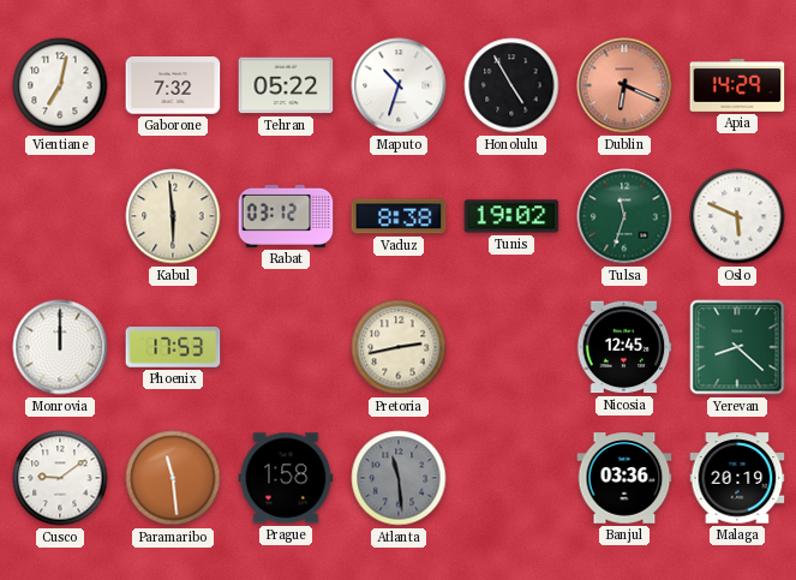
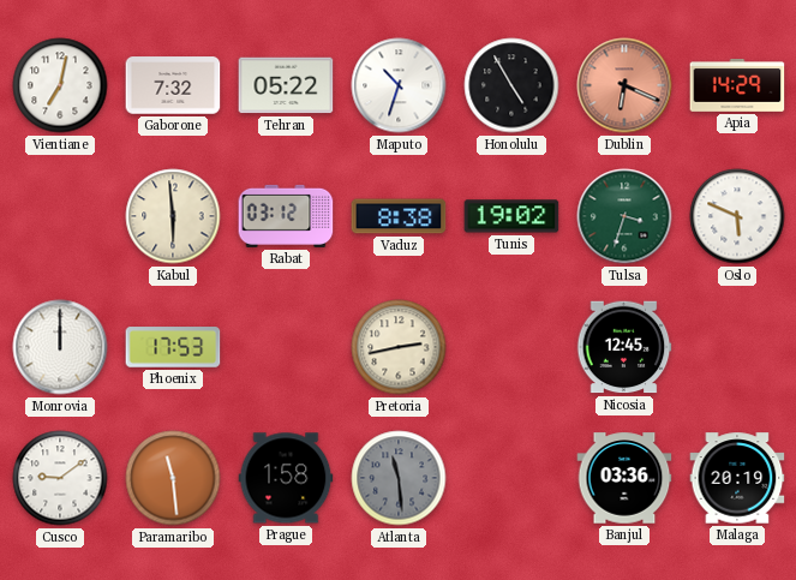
Tulsa: 11:33 -> 3:33 (624, 216)
Yerevan: 8:22 -> none (737, 347)
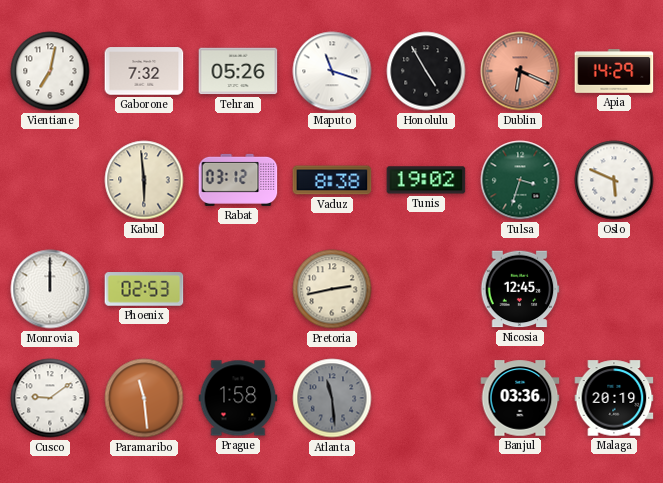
Tehran: 05:22 -> 05:26 (238, 71)
Maputo: 10:33 -> 11:18 (332, 71)
Phoenix: 17:53 -> 02:53 (144, 289)
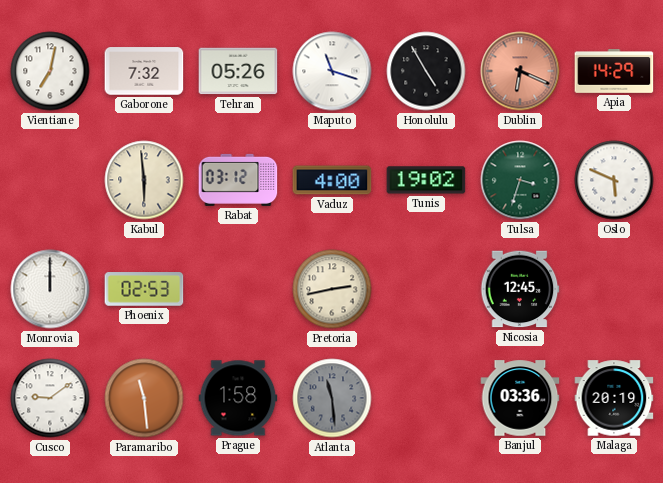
Vaduz: 8:38 -> 4:00 (332, 180)
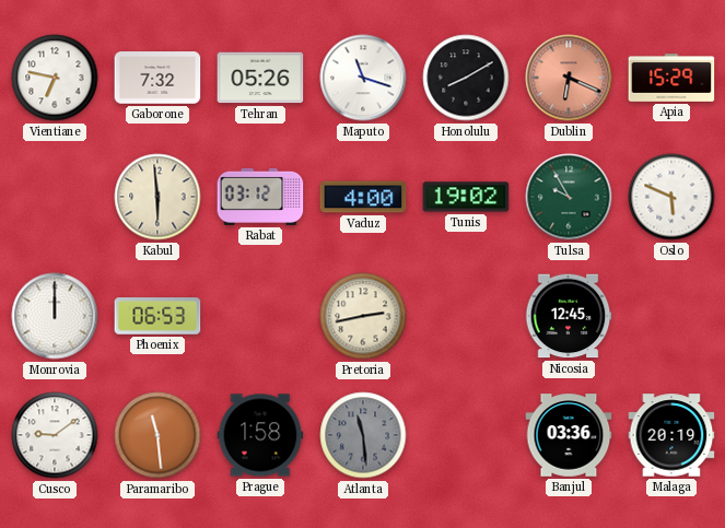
Vientiane: 7:02 -> 6:47 (55, 78)
Honolulu: 4:55 -> 8:10 (466, 78)
Apia: 14:29 -> 15:29 (671, 79)
Tulsa: 3:33 -> 9:55 (569, 197)
Phoenix: 02:53 -> 06:53 (157, 316)
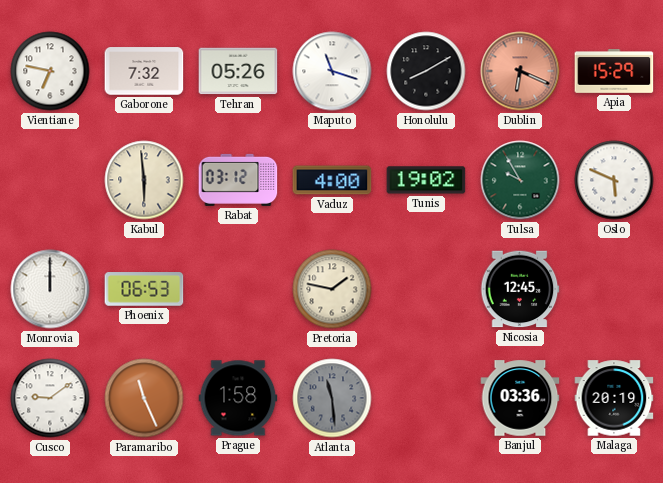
Pretoria: 2:43 -> 1:47 (332, 289)
Paramaribo: 11:29 -> 11:26 (144, 398)
